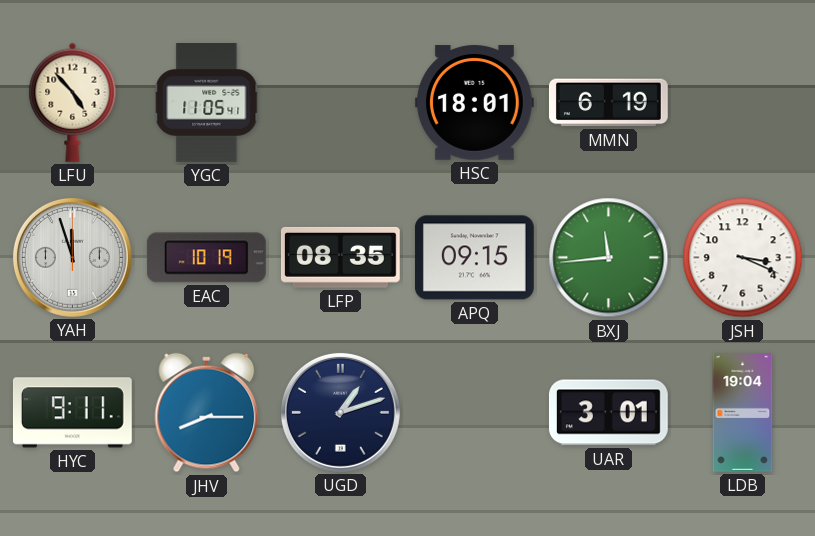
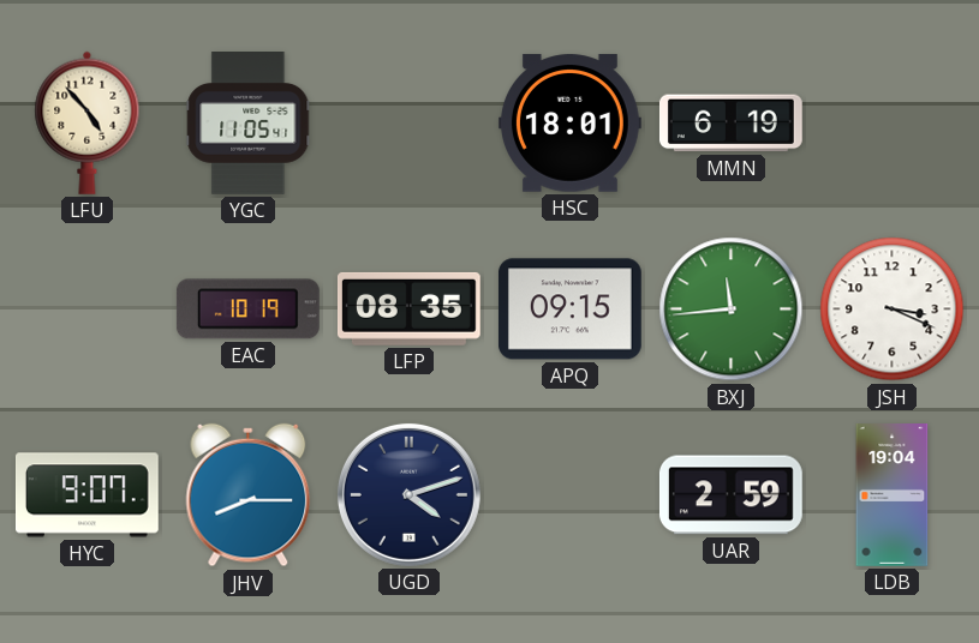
YAH: 11:57 -> none (72, 257)
HYC: 9:11 -> 9:07 (86, 495)
UGD: 1:12 -> 4:12 (408, 494)
UAR: 3:01 -> 2:59 (730, 495)
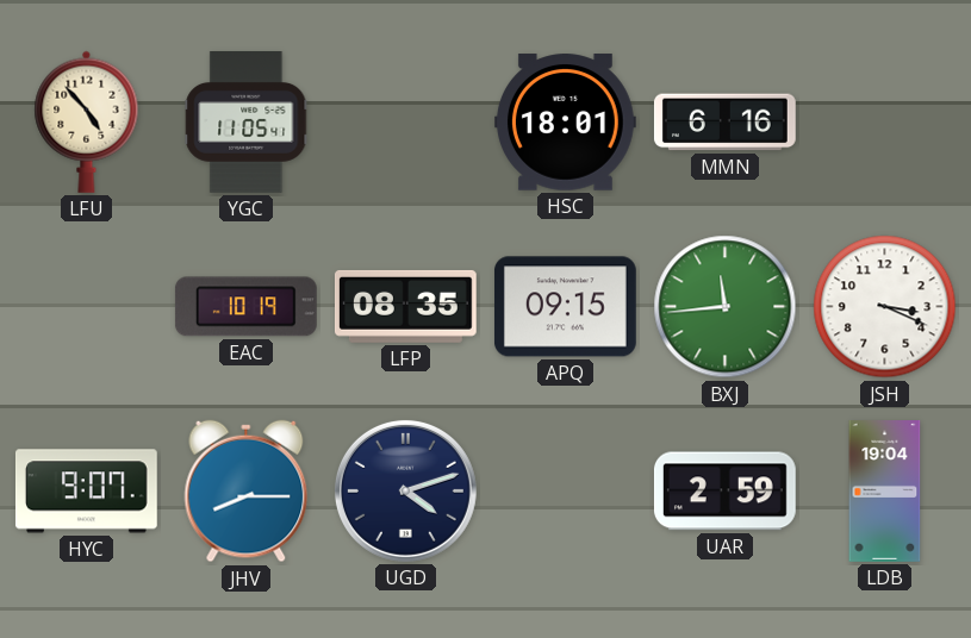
MMN: 6:19 -> 6:16 (724, 123)
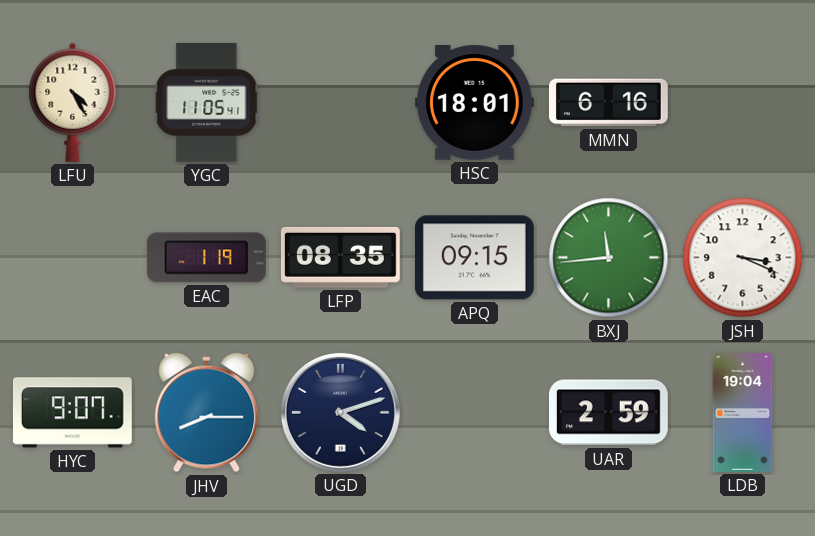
LFU: 4:53 -> 4:25 (73, 102)
EAC: 10:19 -> 1:19 (206, 258)
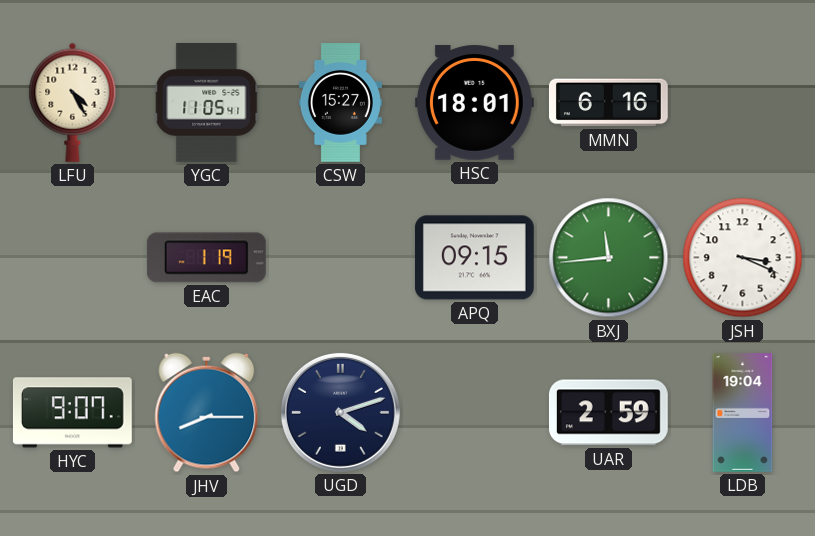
CSW: none -> 15:27 (340, 103)
LFP: 08:35 -> none (340, 257)
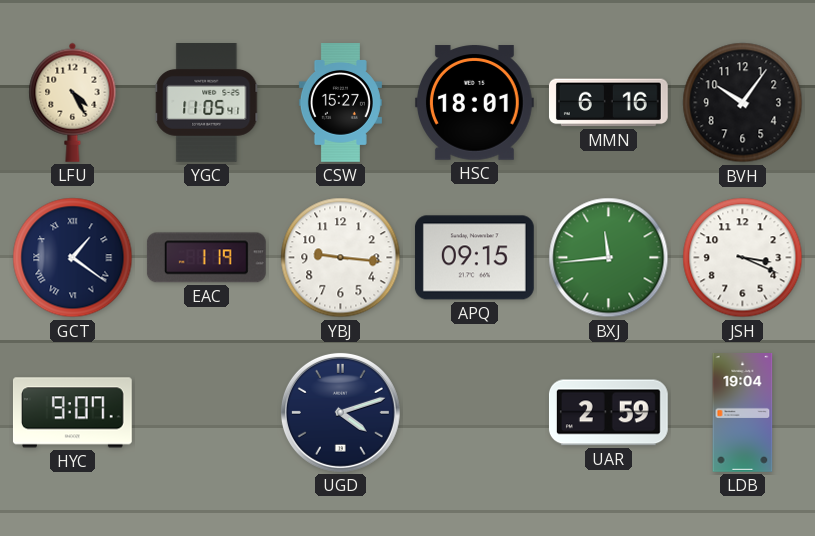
BVH: none -> 10:06 (743, 103)
GCT: none -> 1:21 (73, 258)
YBJ: none -> 9:16 (341, 258)
JHV: 8:15 -> none (207, 413)
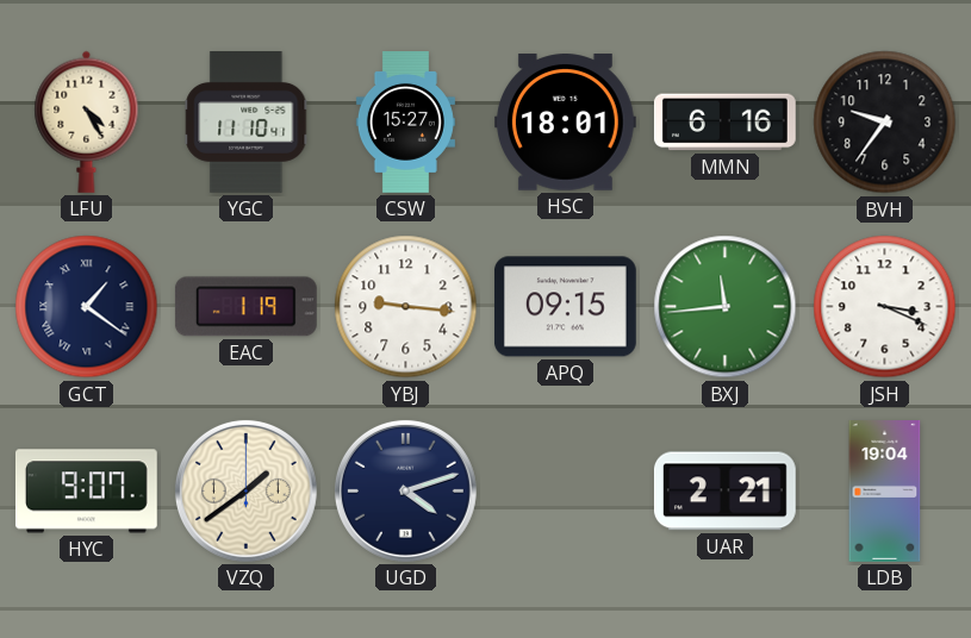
YGC: 11:05 -> 11:10 (247, 123)
BVH: 10:06 -> 9:36 (885, 123)
VZQ: none -> 1:39 (245, 490)
UAR: 2:59 -> 2:21 (724, 492)
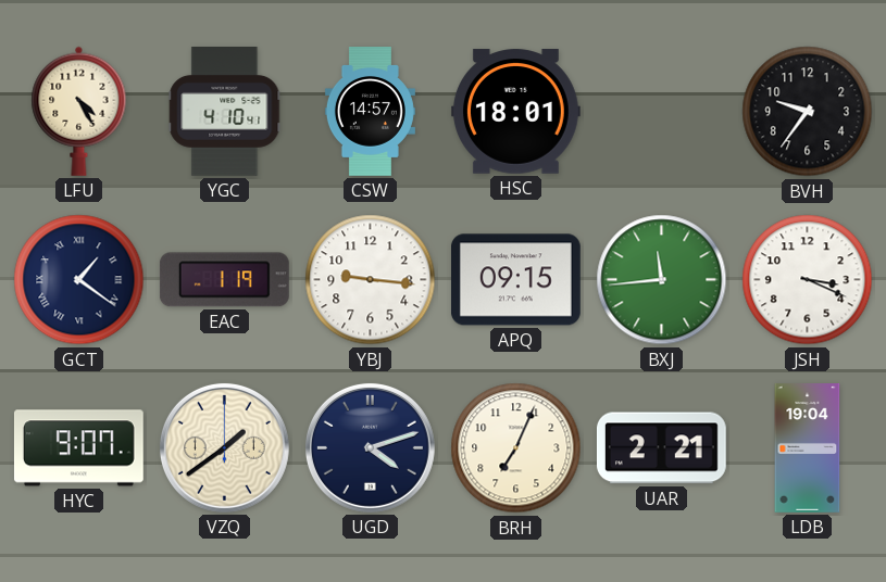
YGC: 11:10 -> 4:10 (225, 112)
CSW: 15:27 -> 14:57 (370, 112)
MMN: 6:16 -> none (724, 123)
BRH: none -> 7:04 (516, 448)
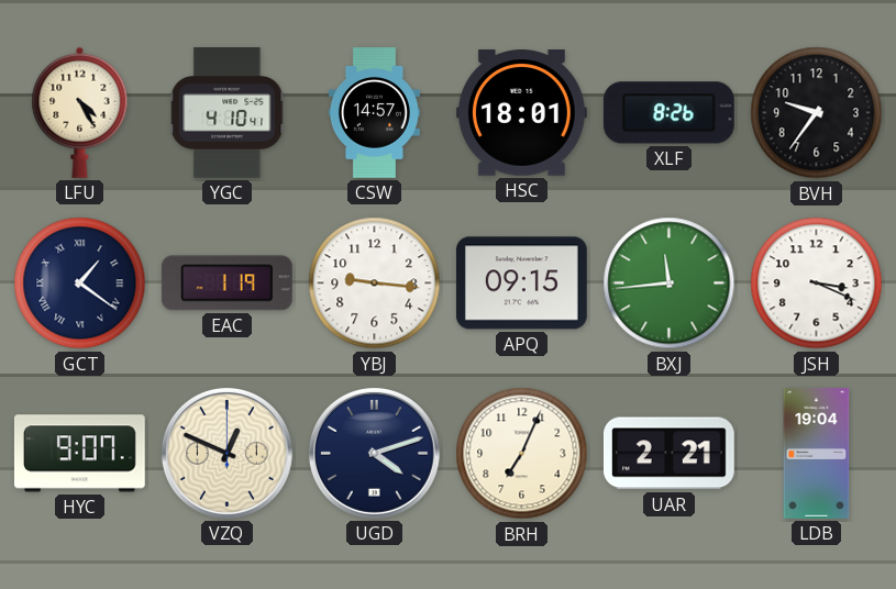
XLF: none -> 8:26 (668, 113)
VZQ: 1:39 -> 12:49 (226, 453)
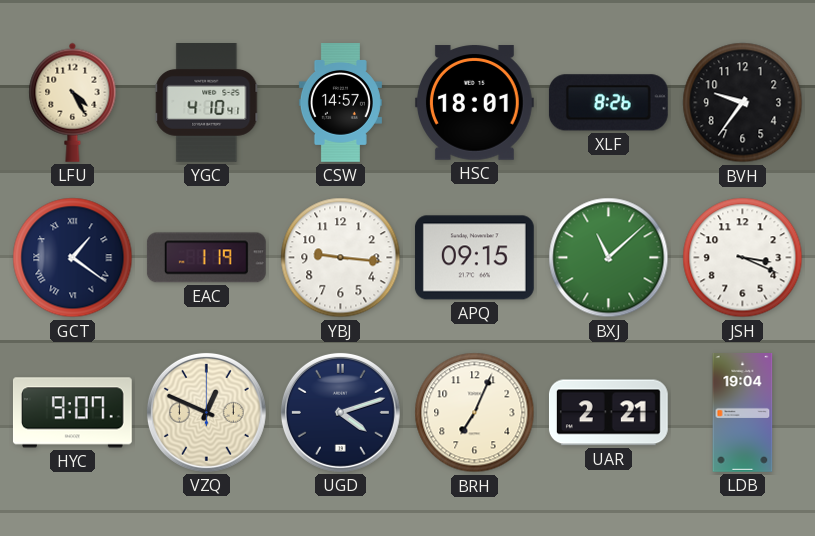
BXJ: 11:44 -> 11:08 (609, 258)
